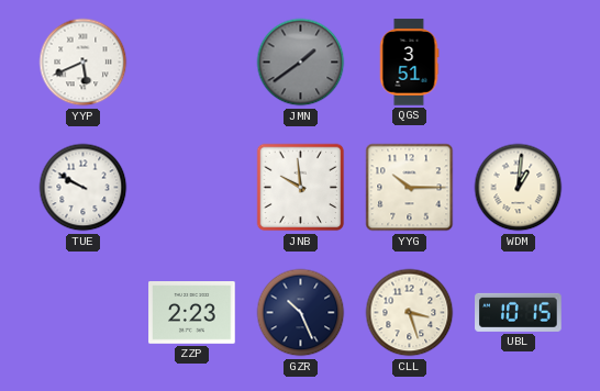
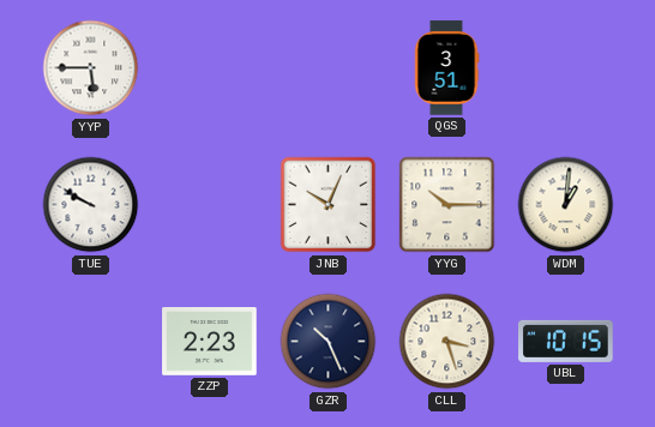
YYP: 5:41 -> 5:45 (91, 68)
JMN: 1:39 -> none (301, 63)
JNB: 9:59 -> 10:04 (329, 205)
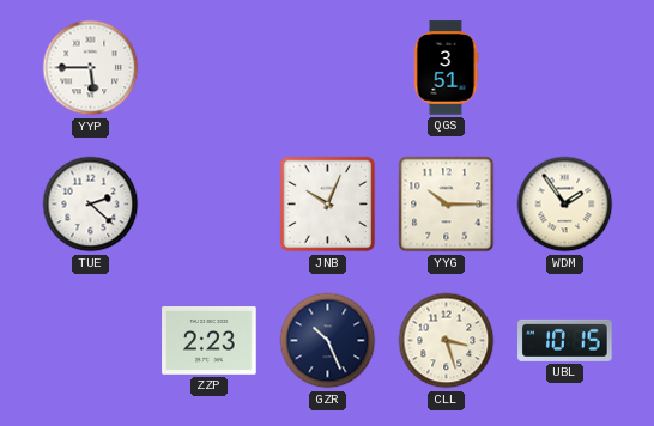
TUE: 9:50 -> 2:22 (91, 205)
WDM: 1:01 -> 1:54 (565, 205)
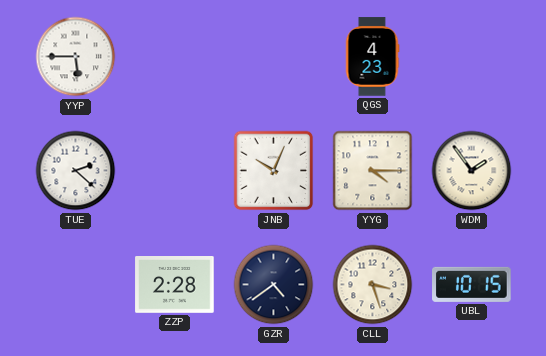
QGS: 3:51 -> 4:23 (372, 57)
YYG: 10:15 -> 4:15 (373, 171)
ZZP: 2:23 -> 2:28 (175, 285)
GZR: 10:26 -> 4:39 (274, 285)
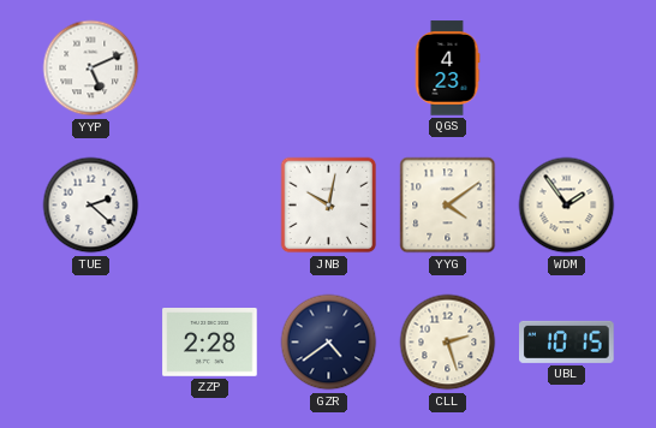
YYP: 5:45 -> 5:11 (91, 69)
JNB: 10:04 -> 10:02 (329, 206)
YYG: 4:15 -> 4:09 (448, 206)
CLL: 3:27 -> 2:27 (448, 343)
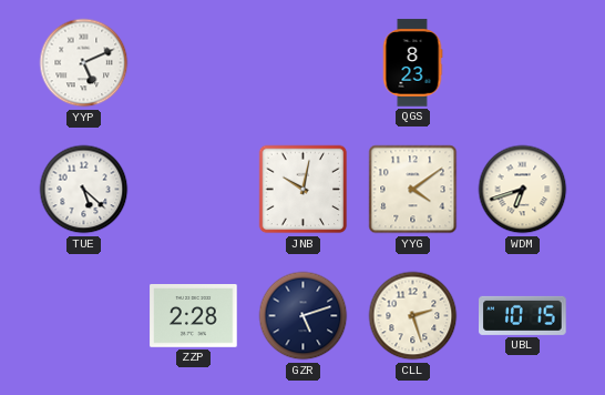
QGS: 4:23 -> 8:23 (412, 63)
TUE: 2:22 -> 5:22 (84, 190)
WDM: 1:54 -> 6:42 (523, 190)
GZR: 4:39 -> 5:12 (304, 316)
